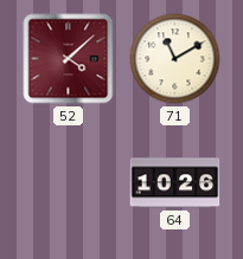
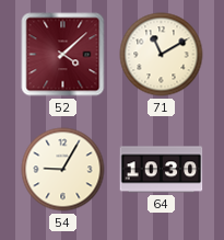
54: none -> 9:05 (63, 170)
64: 10:26 -> 10:30 (162, 170)
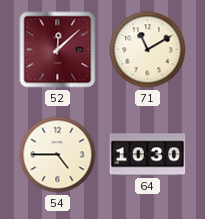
52: 4:08 -> 12:08 (58, 50)
54: 9:05 -> 4:45 (58, 155)
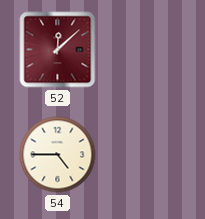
71: 11:10 -> none (148, 50)
64: 10:30 -> none (148, 155)
